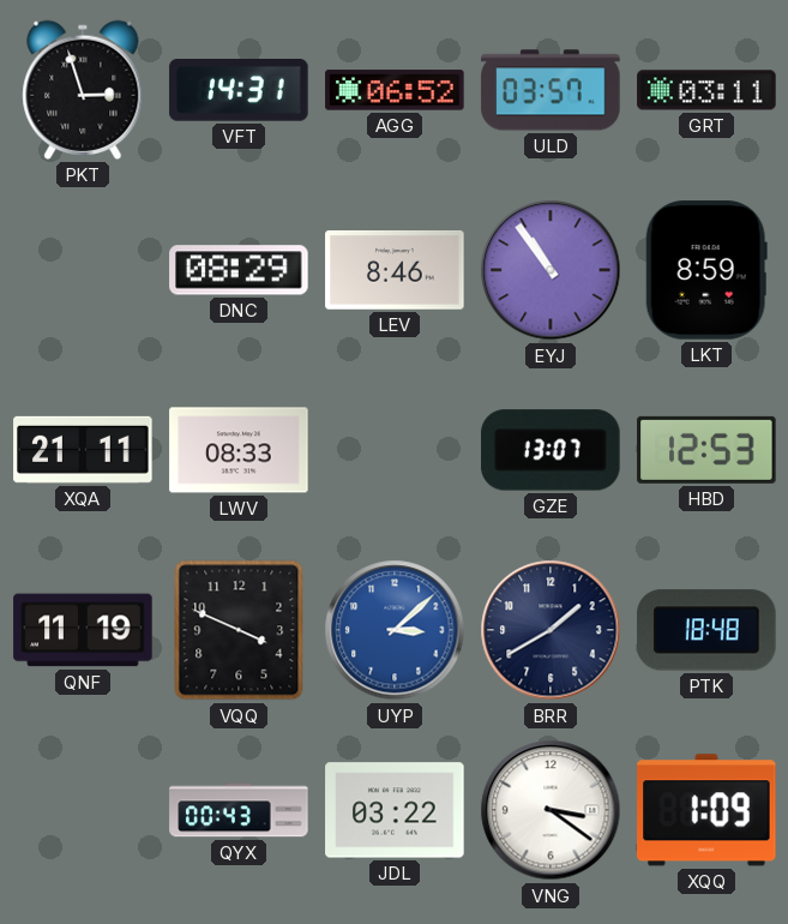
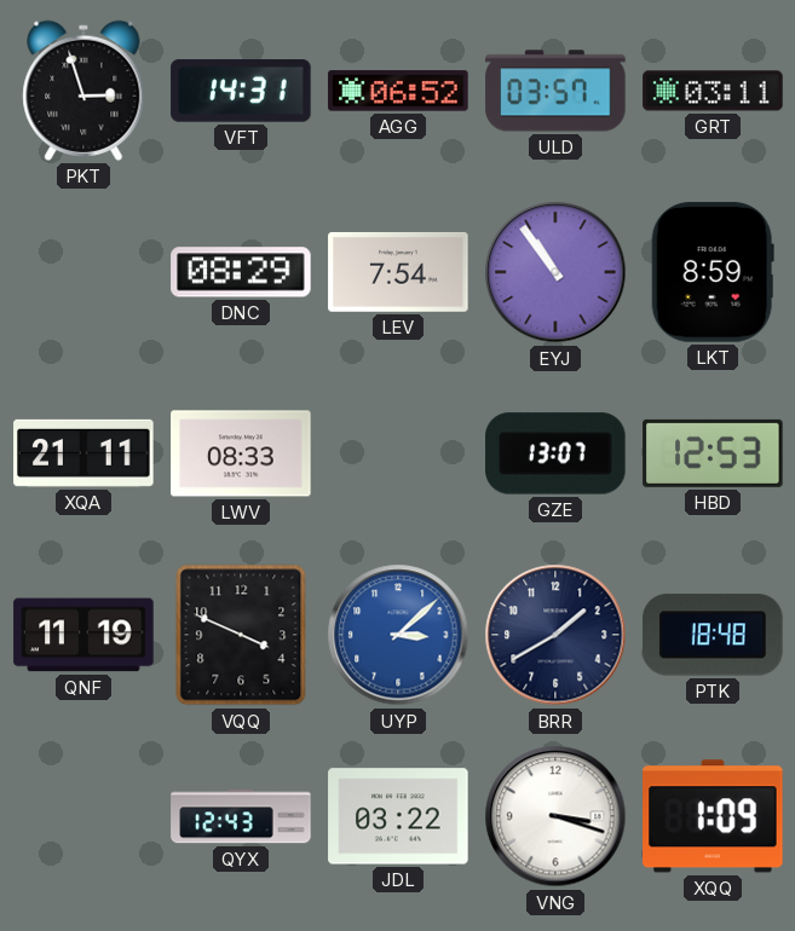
LEV: 8:46 -> 7:54 (398, 272)
QYX: 00:43 -> 12:43 (241, 816)
VNG: 3:21 -> 3:18 (555, 816)
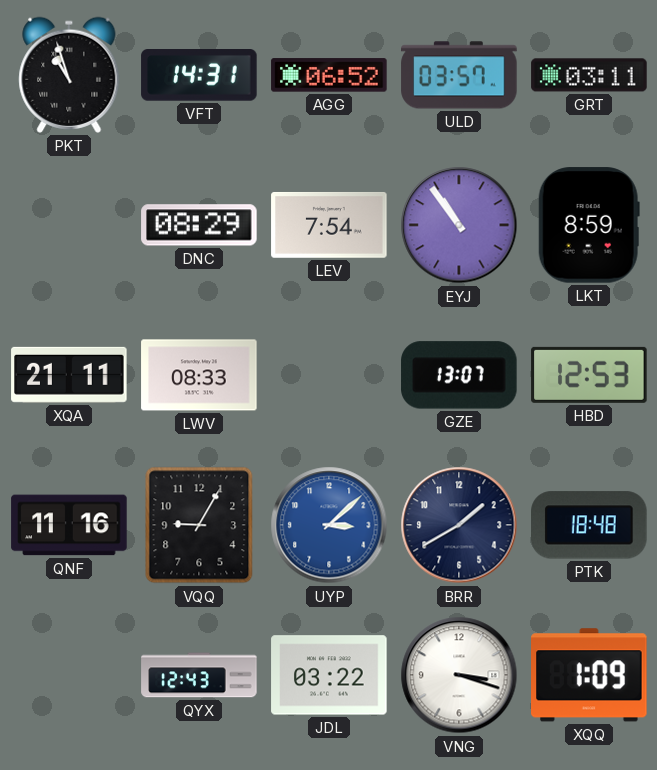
PKT: 2:57 -> 10:57 (69, 75)
QNF: 11:19 -> 11:16 (69, 525)
VQQ: 3:49 -> 9:05 (199, 525)
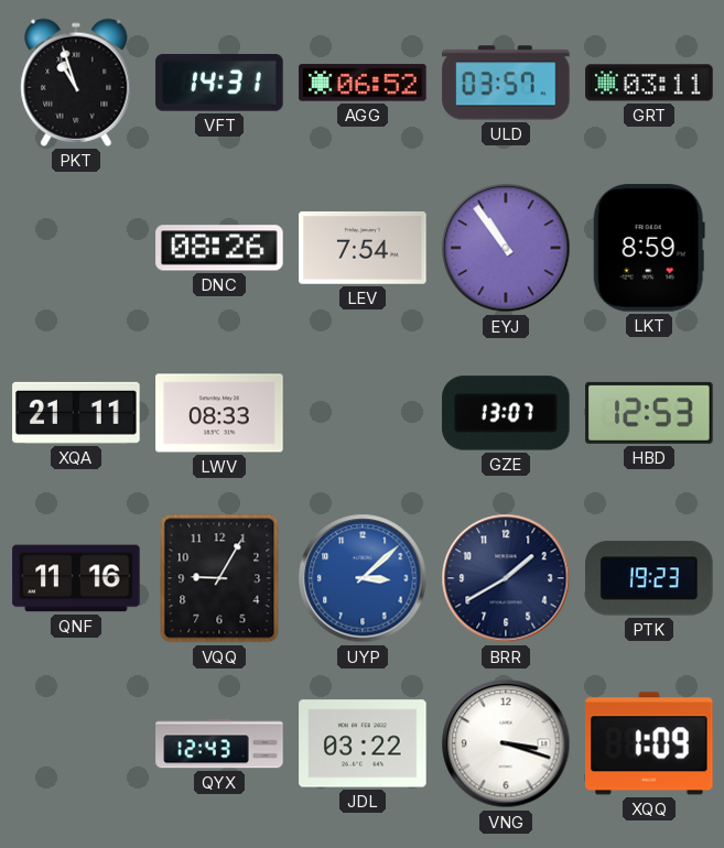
DNC: 08:29 -> 08:26 (219, 248)
PTK: 18:48 -> 19:23 (649, 578)
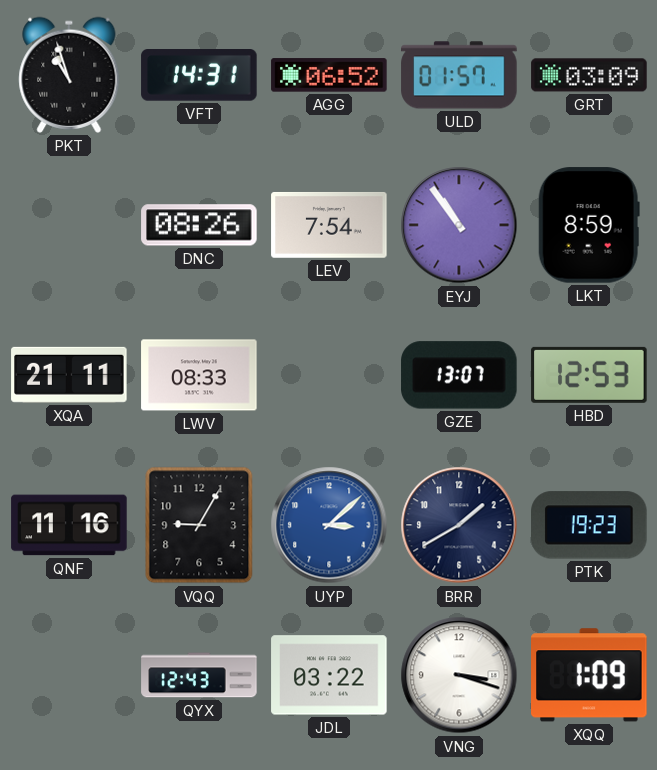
ULD: 03:57 -> 01:57 (459, 75)
GRT: 03:11 -> 03:09 (589, 75)
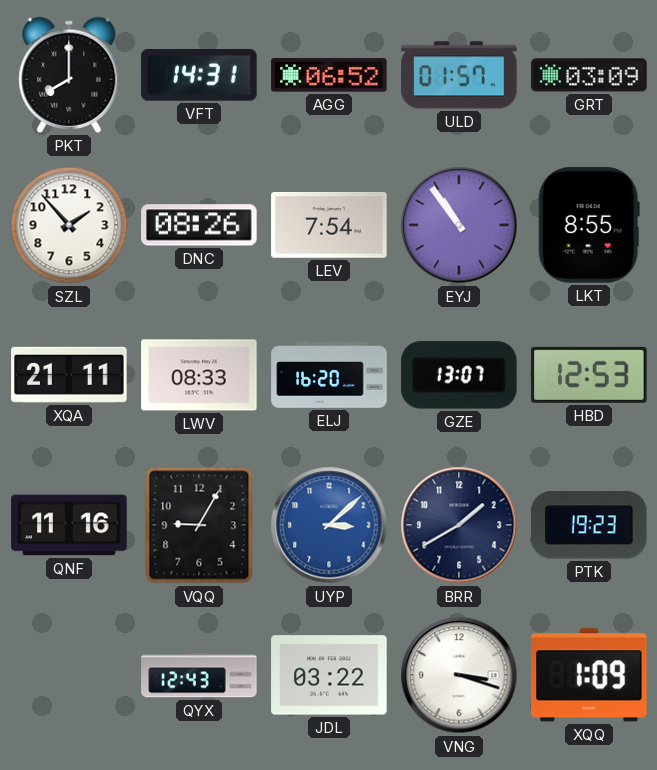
PKT: 10:57 -> 8:00 (69, 75)
SZL: none -> 1:53 (69, 225)
LKT: 8:59 -> 8:55 (589, 225)
ELJ: none -> 16:20 (329, 376)
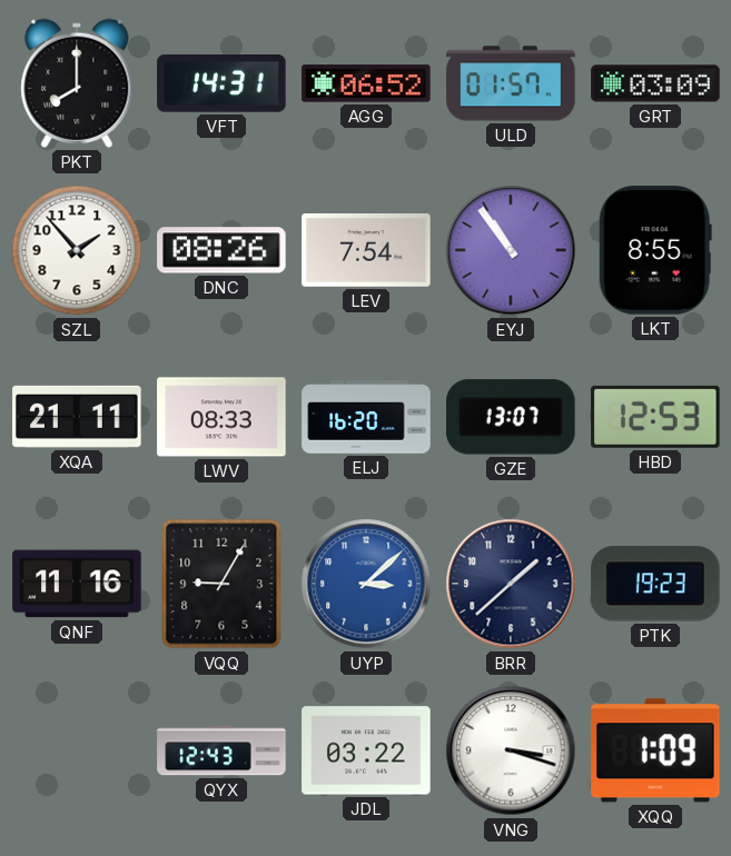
BRR: 1:40 -> 1:38 (511, 584)
